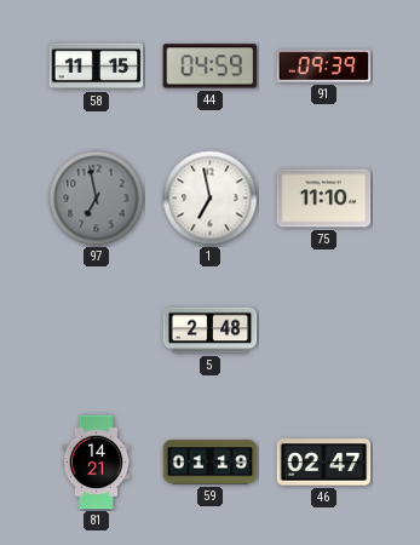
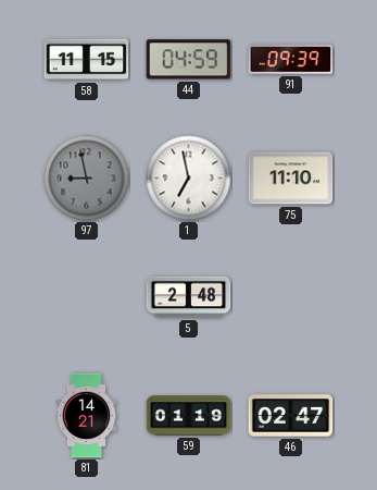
97: 6:58 -> 8:58 (87, 179)
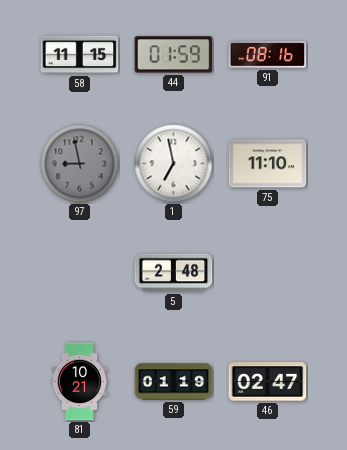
44: 04:59 -> 01:59 (174, 55)
91: 09:39 -> 08:16 (268, 55)
81: 14:21 -> 10:21 (80, 382)
